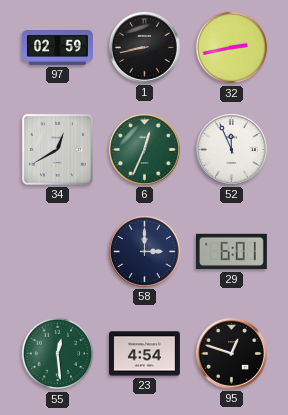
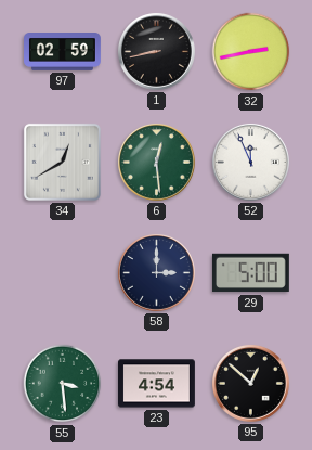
6: 12:34 -> 12:29 (156, 162)
29: 6:01 -> 5:00 (250, 273)
55: 12:29 -> 3:29 (63, 384)
95: 12:48 -> 12:52 (250, 383)
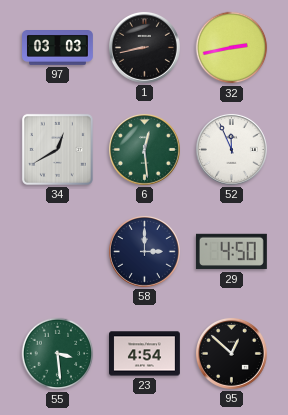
97: 02:59 -> 03:03 (58, 48)
29: 5:00 -> 4:50 (231, 252)
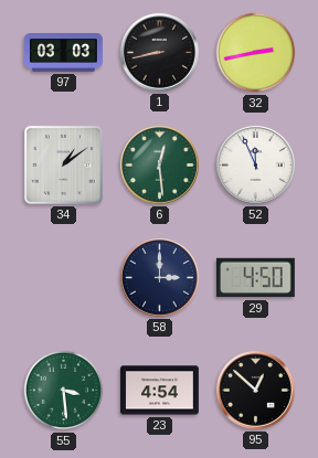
34: 12:40 -> 1:09 (63, 164)
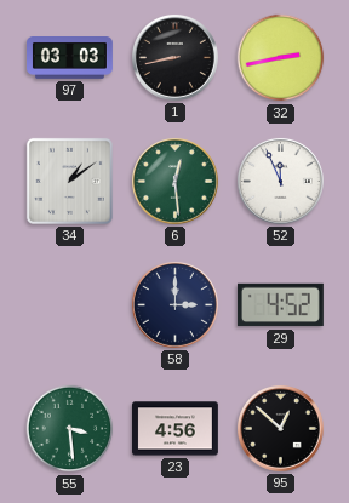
29: 4:50 -> 4:52 (280, 305)
23: 4:54 -> 4:56 (176, 429)
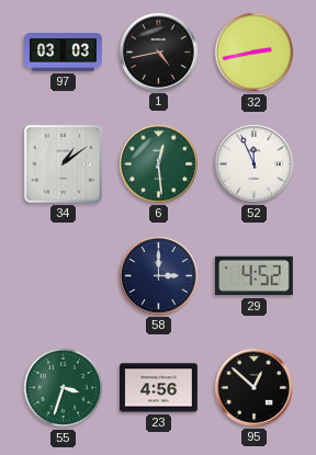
1: 8:43 -> 4:43 (158, 52)
55: 3:29 -> 3:33 (64, 388)
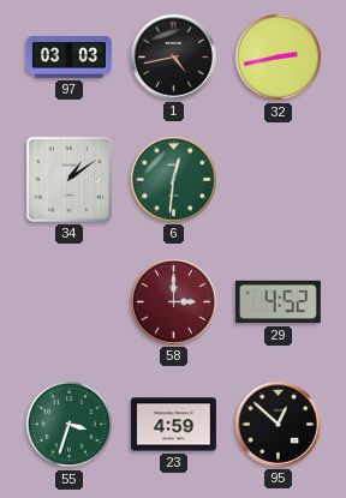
6: 12:29 -> 12:31 (173, 179)
52: 11:56 -> none (253, 163)
58 dial: navy -> burgundy (173, 301)
23: 4:56 -> 4:59 (174, 425)
